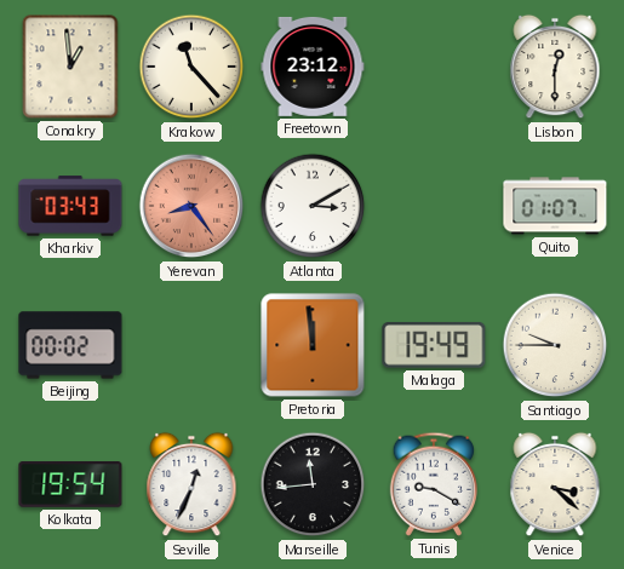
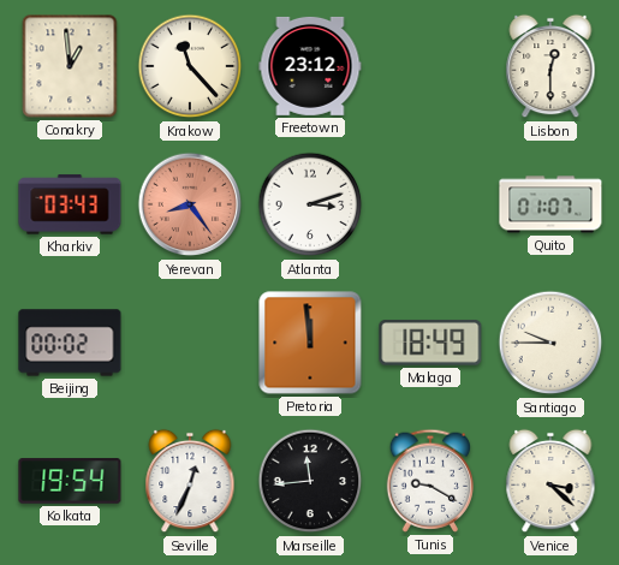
Atlanta: 3:10 -> 3:12 (310, 204)
Malaga: 19:49 -> 18:49 (430, 343)
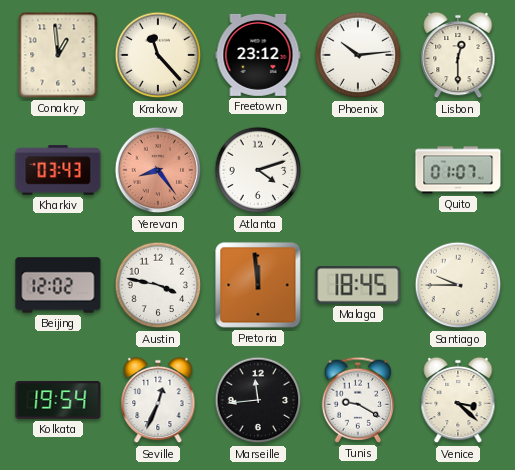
Phoenix: none -> 10:14 (358, 55)
Atlanta: 3:12 -> 4:12 (258, 170)
Beijing: 00:02 -> 12:02 (58, 285)
Austin: none -> 3:47 (158, 285)
Malaga: 18:49 -> 18:45 (358, 285)
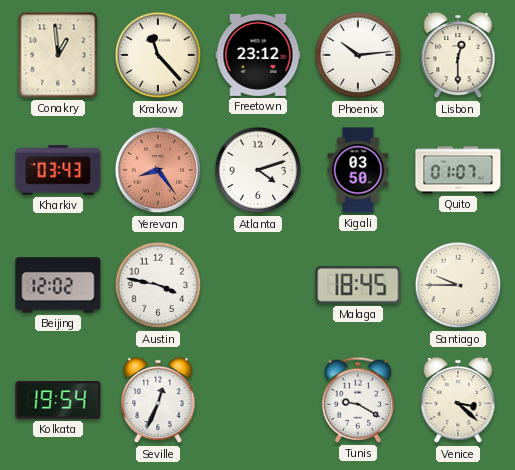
Kigali: none -> 03:50 (358, 170)
Pretoria: 11:59 -> none (258, 285)
Marseille: 11:44 -> none (258, 400)
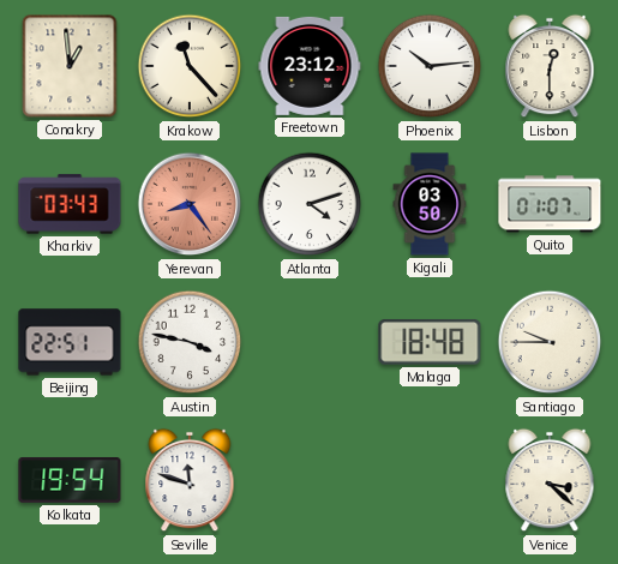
Beijing: 12:02 -> 22:51 (70, 342)
Malaga: 18:45 -> 18:48 (430, 342)
Seville: 12:34 -> 11:48 (190, 480)
Tunis: 9:20 -> none (357, 400)
